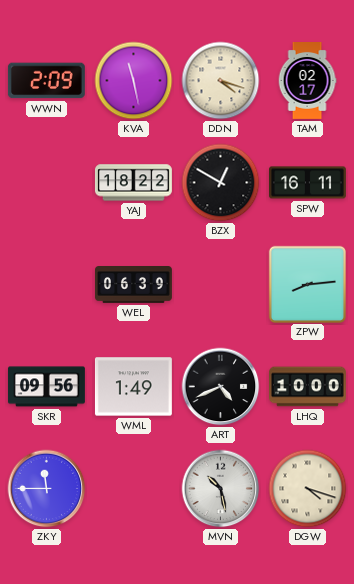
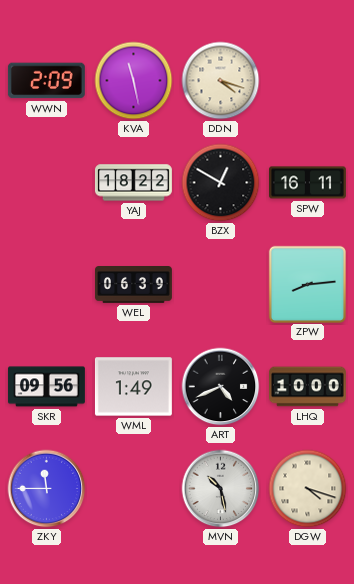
TAM: 02:17 -> none (307, 81)
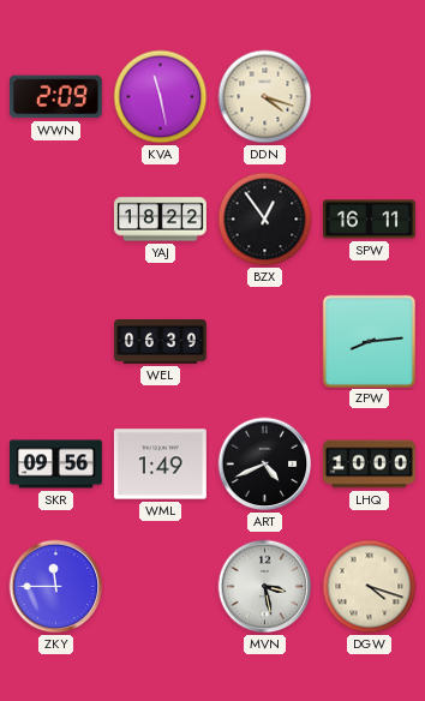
BZX: 12:50 -> 12:54 (265, 220)
MVN: 10:28 -> 3:28 (265, 587)
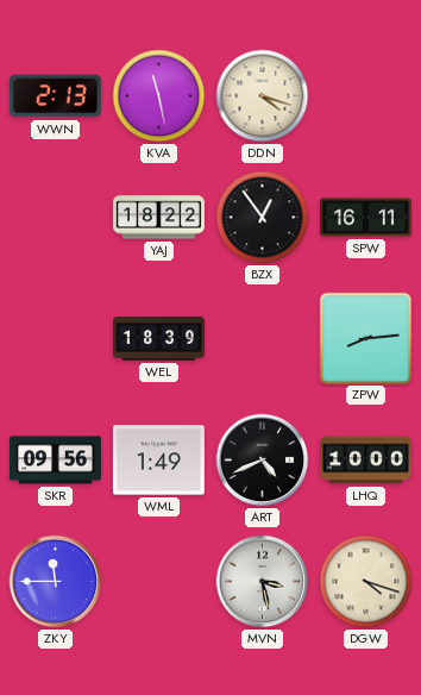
WWN: 2:09 -> 2:13 (55, 96)
WEL: 06:39 -> 18:39 (159, 339)
